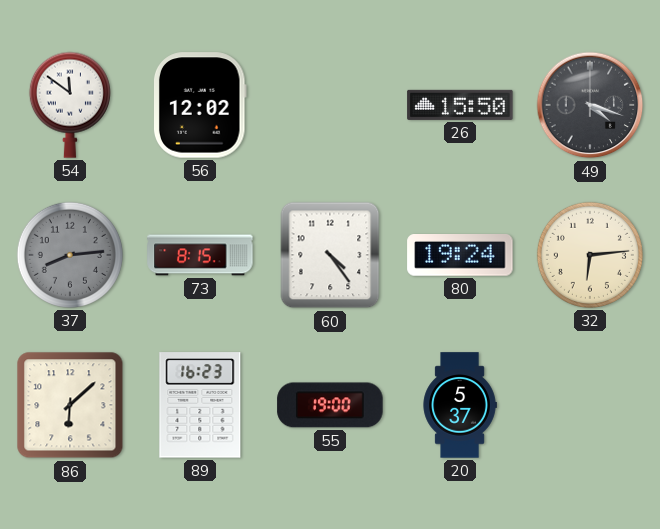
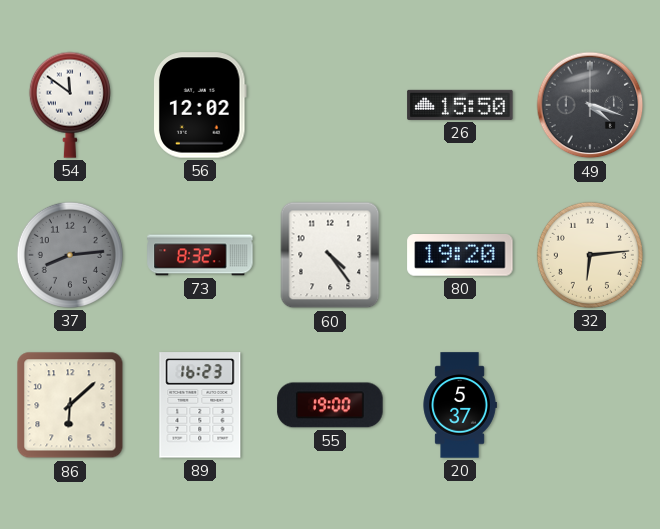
73: 8:15 -> 8:32 (200, 255)
80: 19:24 -> 19:20 (460, 256)
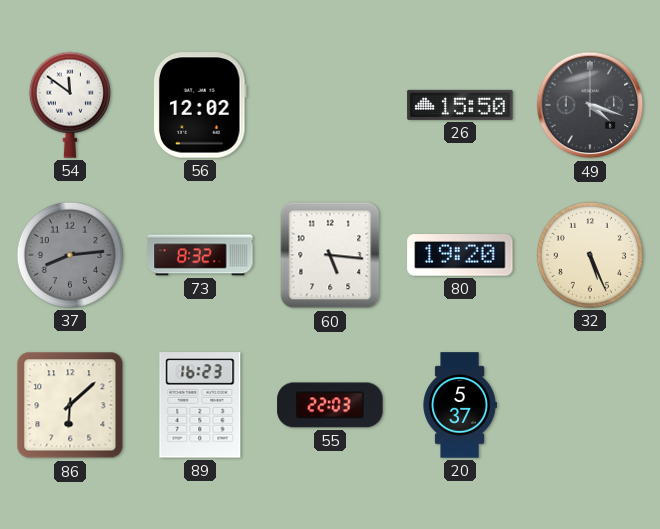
60: 4:24 -> 5:16 (330, 255)
32: 6:14 -> 5:26 (590, 255)
55: 19:00 -> 22:03 (330, 405)
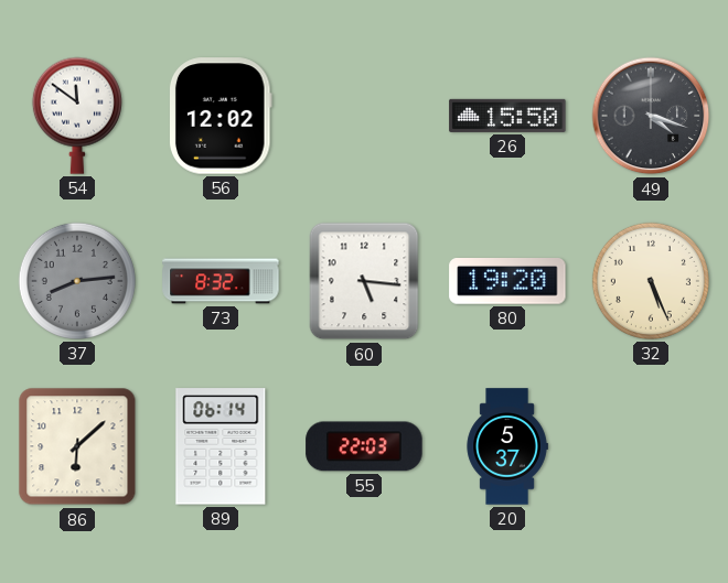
89: 16:23 -> 06:14 (221, 446)
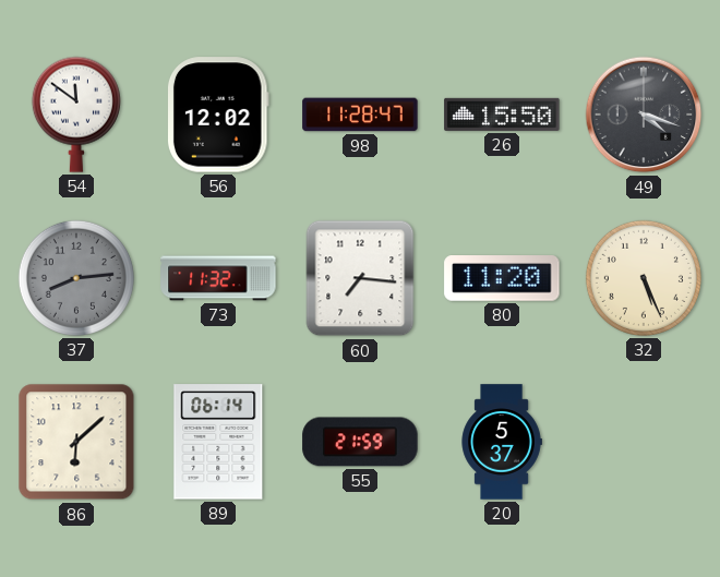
98: none -> 11:28 (360, 115)
73: 8:32 -> 11:32 (218, 278)
60: 5:16 -> 7:16 (360, 278)
80: 19:20 -> 11:20 (502, 279)
55: 22:03 -> 21:59 (360, 442)
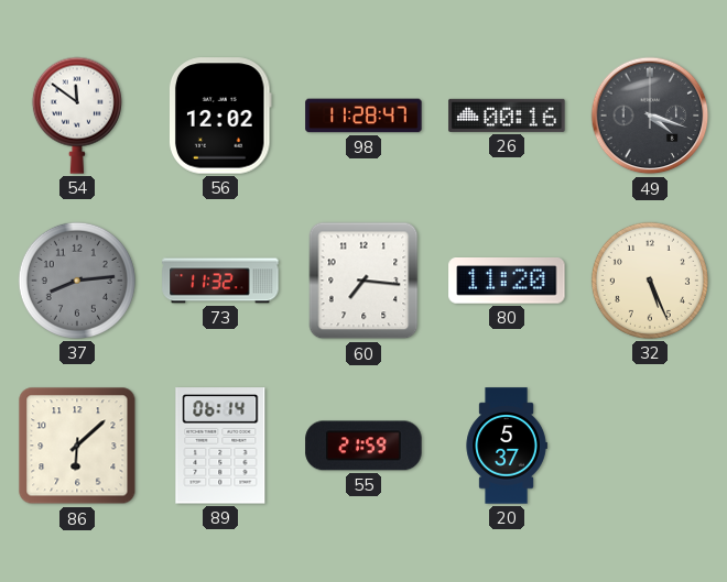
26: 15:50 -> 00:16 (507, 116)
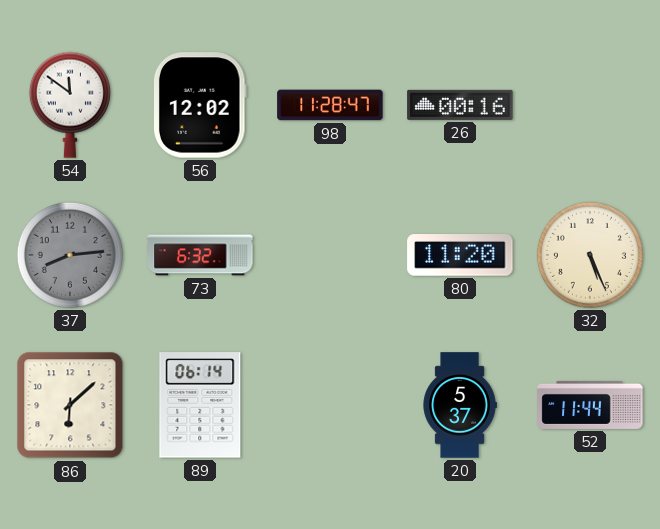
49: 4:18 -> none (650, 116)
73: 11:32 -> 6:32 (200, 255)
60: 7:16 -> none (363, 281)
55: 21:59 -> none (363, 446)
52: none -> 11:44 (590, 405)
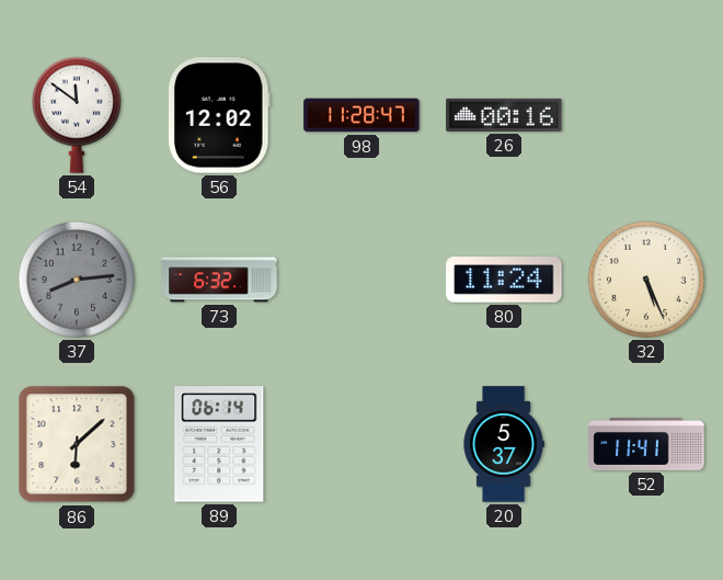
80: 11:20 -> 11:24 (504, 281)
52: 11:44 -> 11:41 (646, 444)
